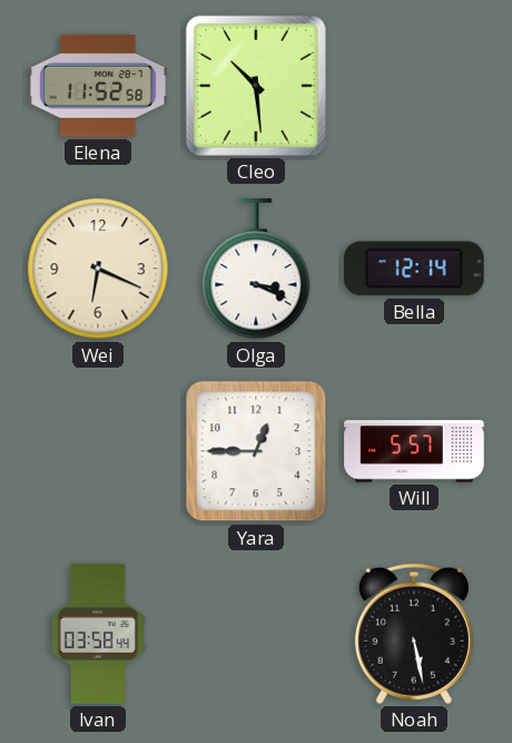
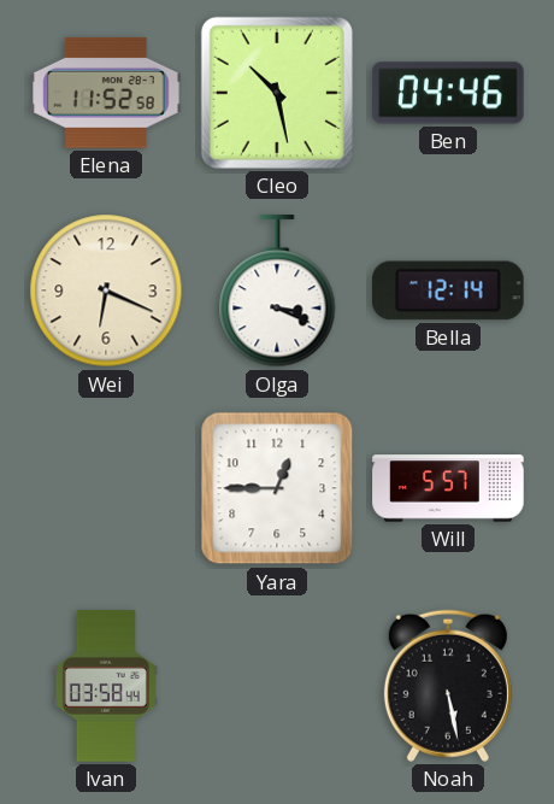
Cleo: 10:29 -> 10:28 (277, 93)
Ben: none -> 04:46 (448, 93)
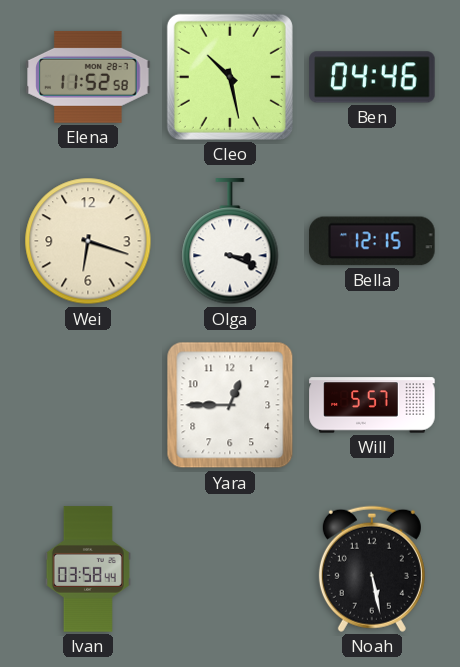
Wei: 6:19 -> 6:18 (88, 241)
Bella: 12:14 -> 12:15 (372, 241)
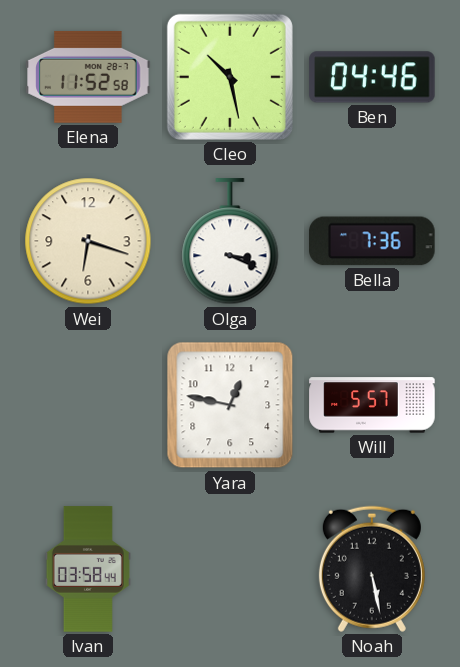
Bella: 12:15 -> 7:36 (372, 241)
Yara: 12:45 -> 12:47 (230, 405)
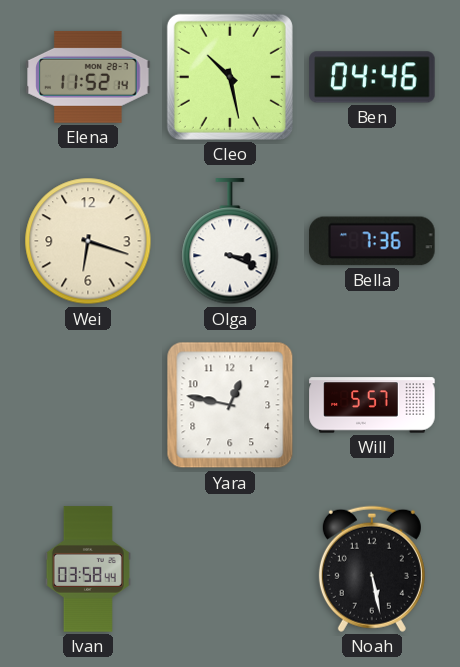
Elena: 11:52:58 -> 11:52:14 (88, 77)
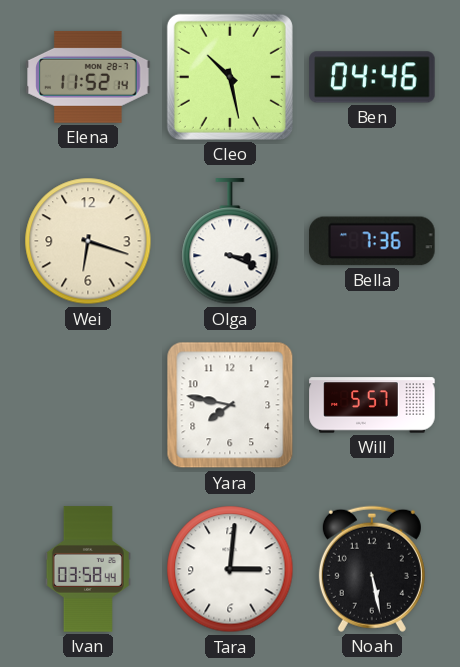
Yara: 12:47 -> 7:47 (230, 405)
Tara: none -> 3:01 (230, 569)
